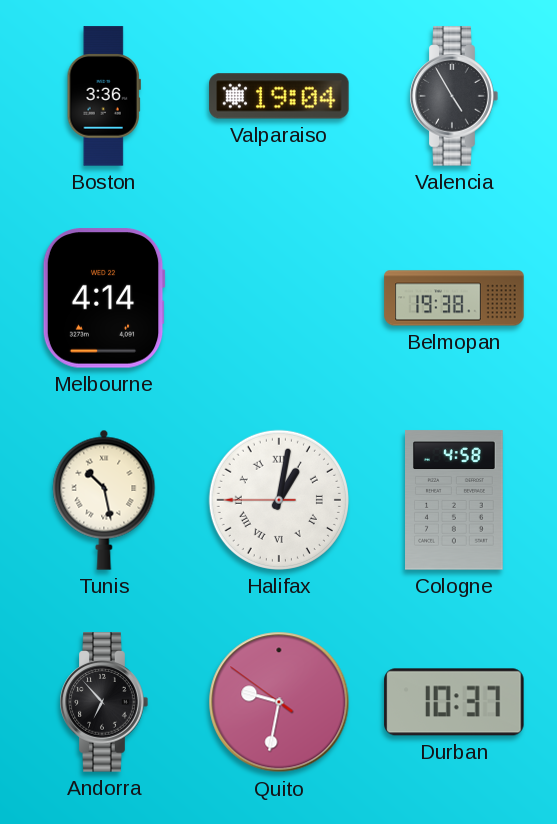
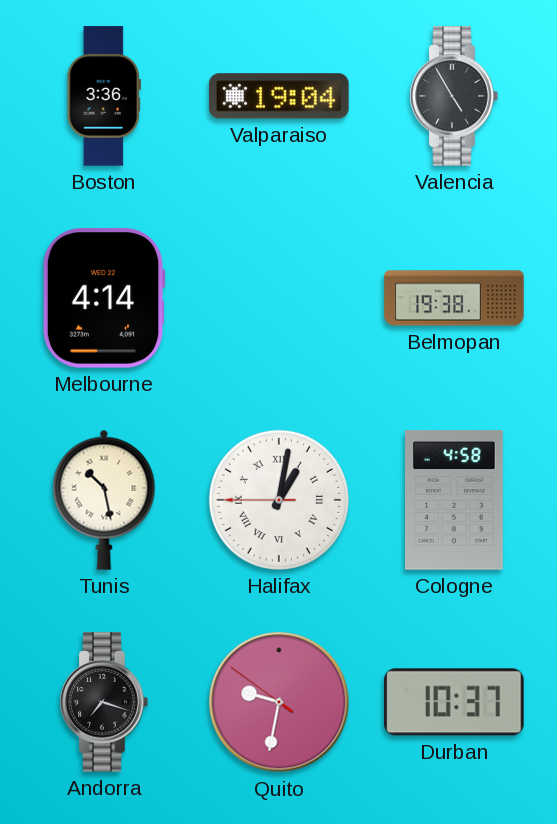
Andorra: 6:53 -> 7:18 (104, 702)
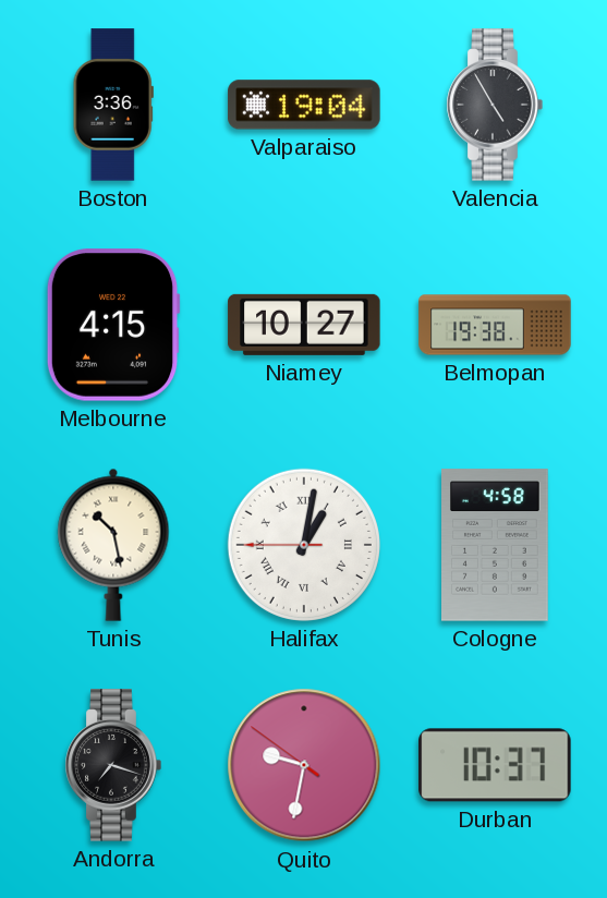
Melbourne: 4:14 -> 4:15 (113, 325)
Niamey: none -> 10:27 (304, 325)
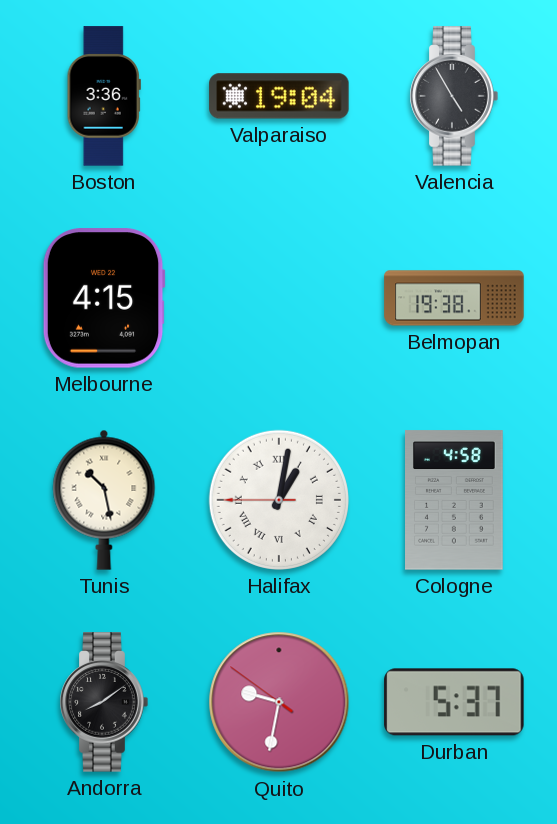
Niamey: 10:27 -> none (304, 325)
Andorra: 7:18 -> 8:09 (104, 702)
Durban: 10:37 -> 5:37 (454, 702)
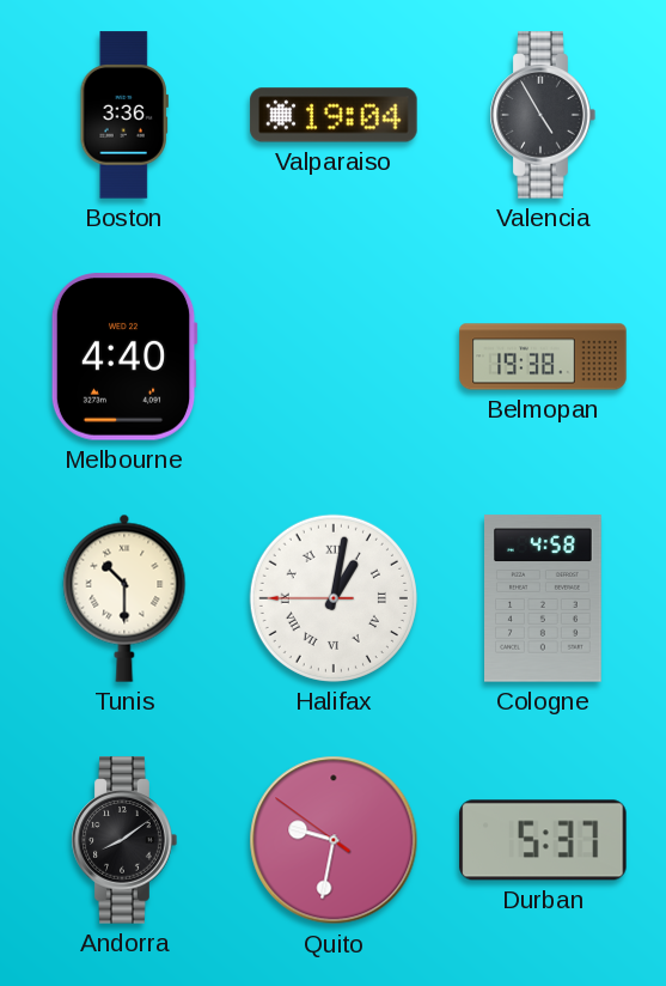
Melbourne: 4:15 -> 4:40 (124, 357)
Tunis: 10:28 -> 10:30 (124, 598)
